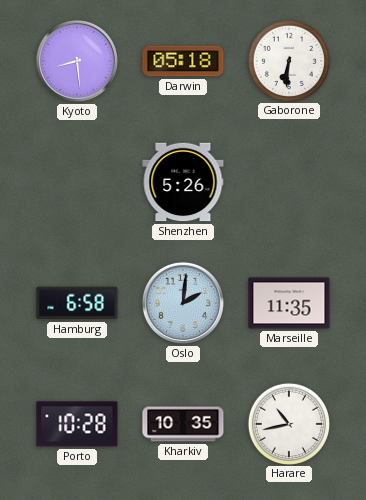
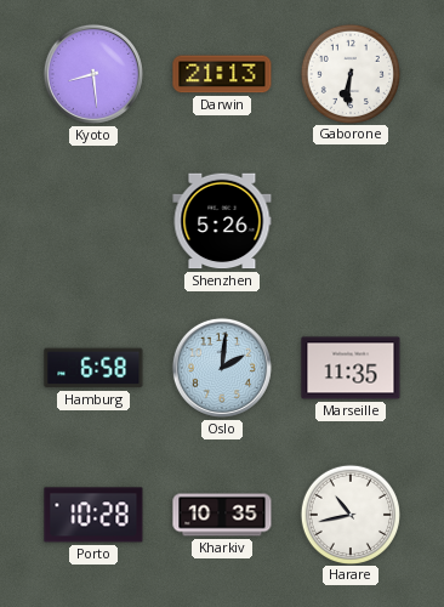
Darwin: 05:18 -> 21:13 (222, 74)
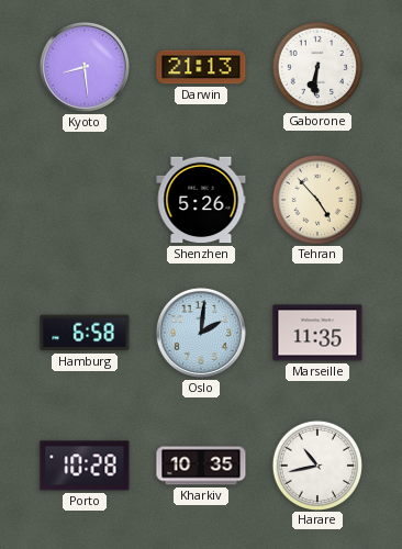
Tehran: none -> 4:53 (316, 199)
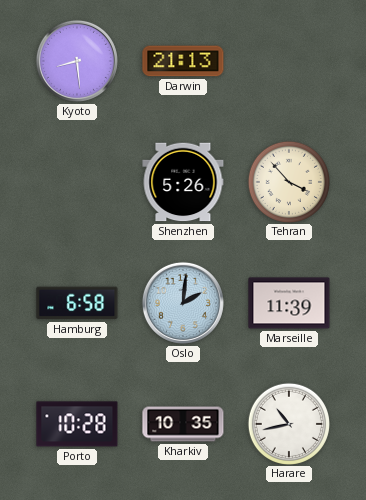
Gaborone: 6:31 -> none (316, 66)
Tehran: 4:53 -> 3:53 (288, 181)
Marseille: 11:35 -> 11:39 (289, 303)
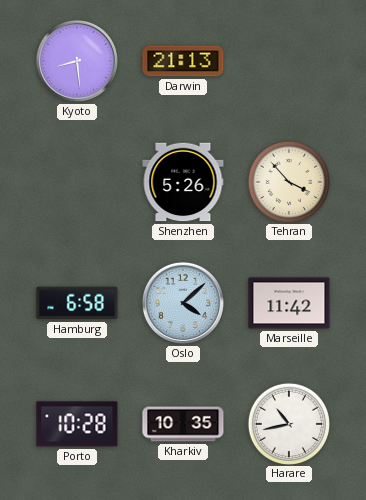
Oslo: 2:01 -> 4:08 (183, 303)
Marseille: 11:39 -> 11:42 (289, 303)
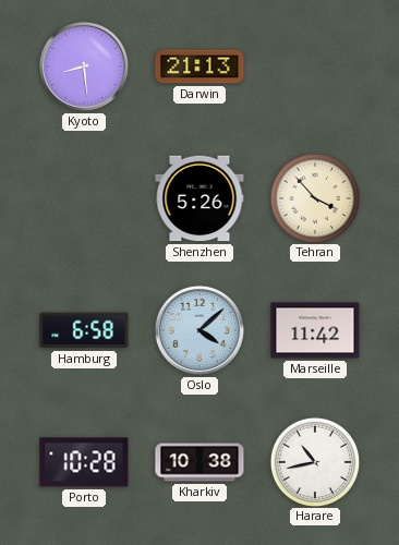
Kharkiv: 10:35 -> 10:38 (199, 462)
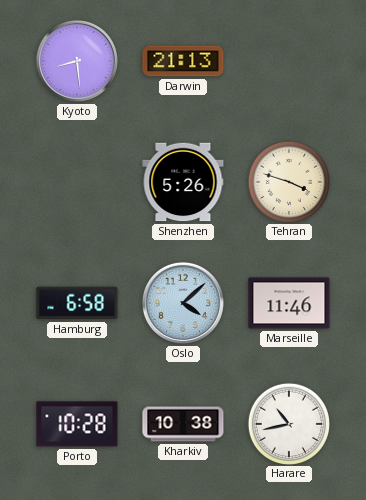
Tehran: 3:53 -> 3:48 (288, 181)
Marseille: 11:42 -> 11:46 (289, 303)
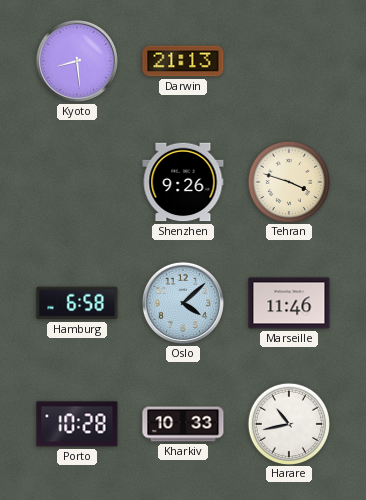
Shenzhen: 5:26 -> 9:26 (183, 182)
Kharkiv: 10:38 -> 10:33 (183, 424)
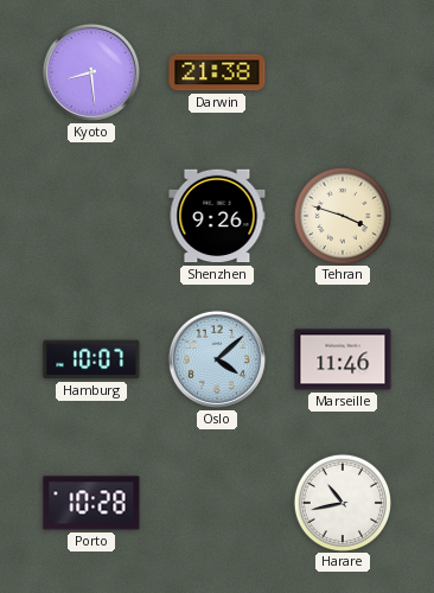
Darwin: 21:13 -> 21:38 (217, 72)
Hamburg: 6:58 -> 10:07 (91, 359)
Kharkiv: 10:33 -> none (183, 424)
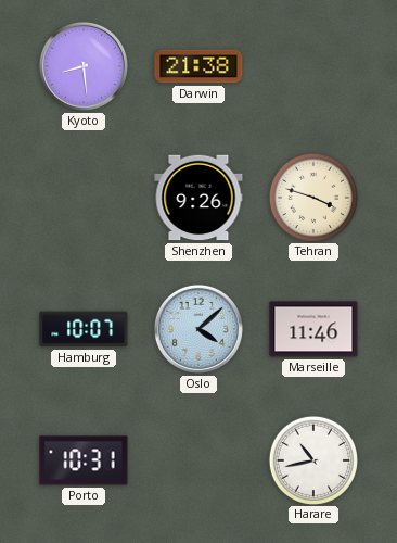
Porto: 10:28 -> 10:31 (84, 460)
